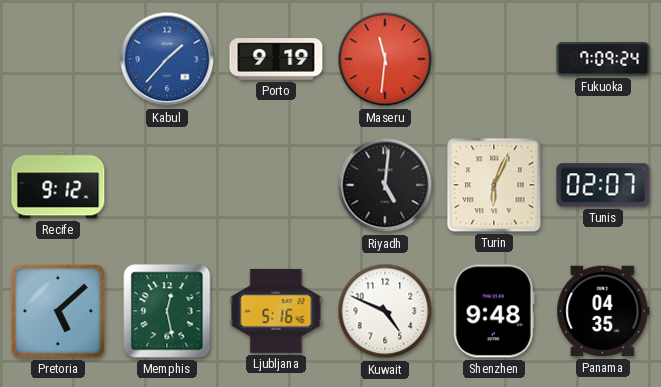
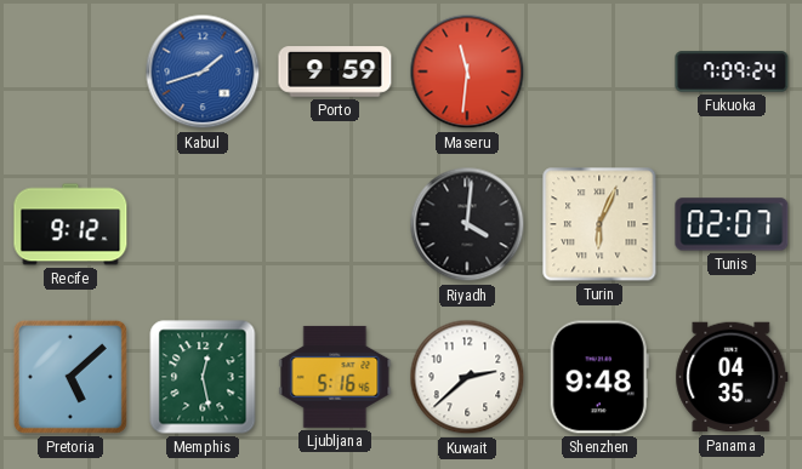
Kabul: 1:37 -> 1:42 (203, 72)
Porto: 9:19 -> 9:59 (335, 72)
Riyadh: 5:01 -> 4:01 (467, 224)
Kuwait: 4:49 -> 2:38 (467, 377)
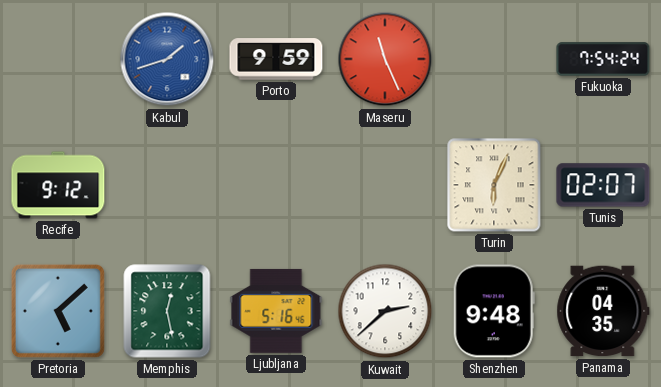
Maseru: 11:31 -> 11:26 (385, 59)
Fukuoka: 7:09 -> 7:54 (603, 59)
Riyadh: 4:01 -> none (467, 224)
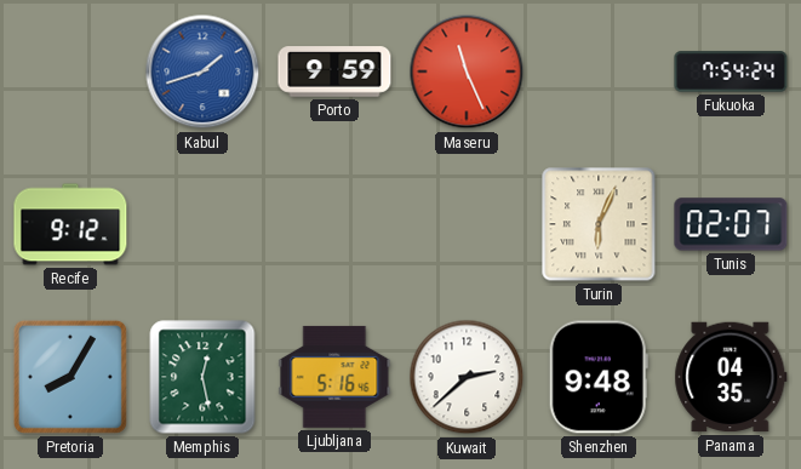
Pretoria: 5:08 -> 8:05 (70, 377)
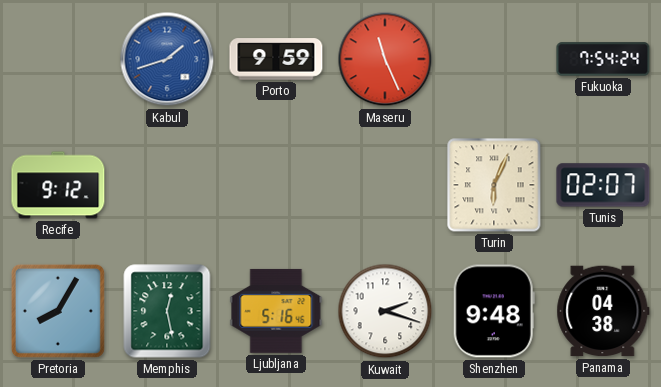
Kuwait: 2:38 -> 2:18 (385, 311)
Panama: 04:35 -> 04:38 (603, 311)
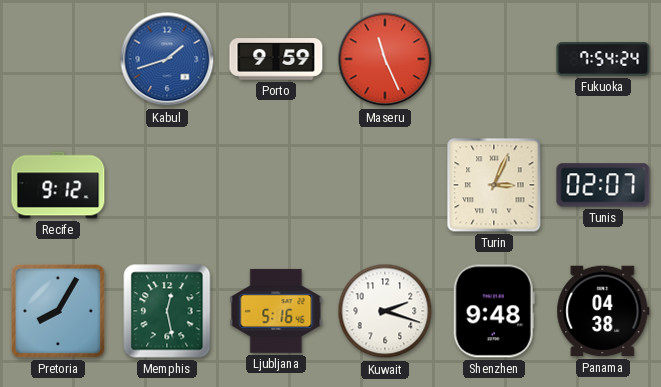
Turin: 6:04 -> 3:04 (494, 185)
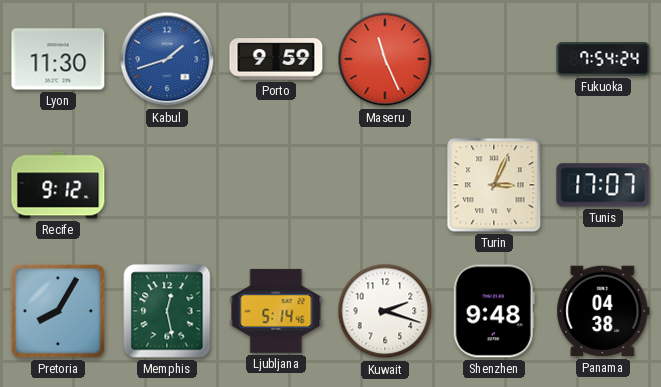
Lyon: none -> 11:30 (58, 59)
Tunis: 02:07 -> 17:07 (603, 185)
Ljubljana: 5:16 -> 5:14 (276, 311)
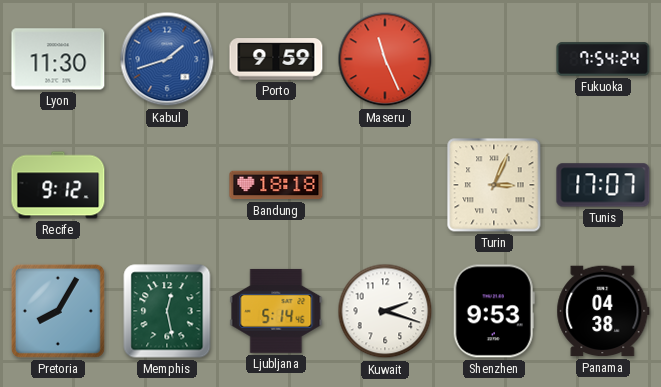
Bandung: none -> 18:18 (276, 185)
Shenzhen: 9:48 -> 9:53 (494, 311)
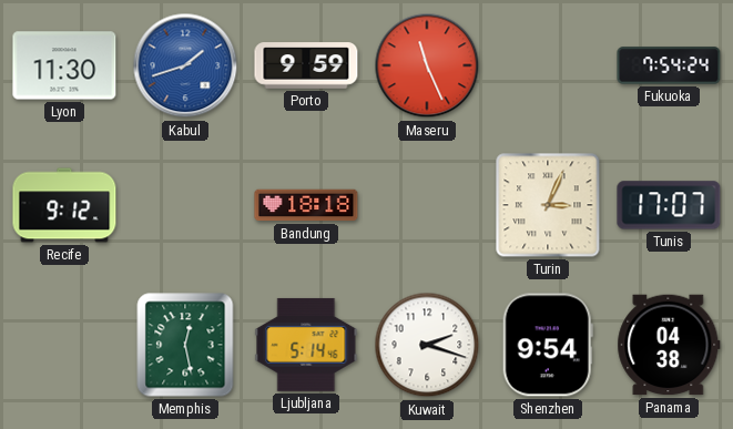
Pretoria: 8:05 -> none (58, 311)
Shenzhen: 9:53 -> 9:54 (548, 345)
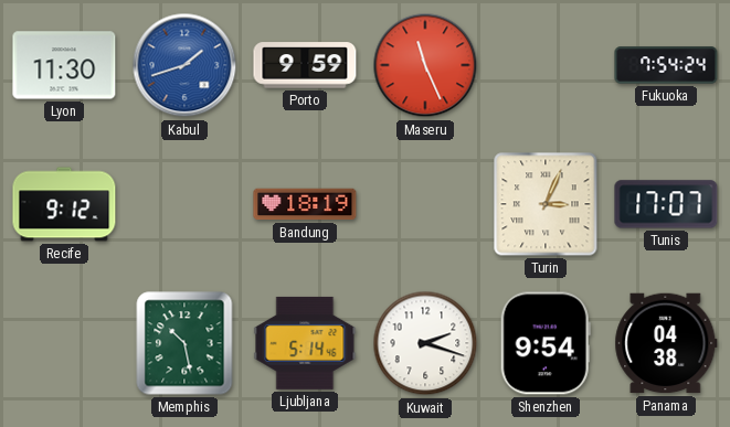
Bandung: 18:18 -> 18:19 (305, 204)
Memphis: 12:28 -> 10:28 (184, 343)
